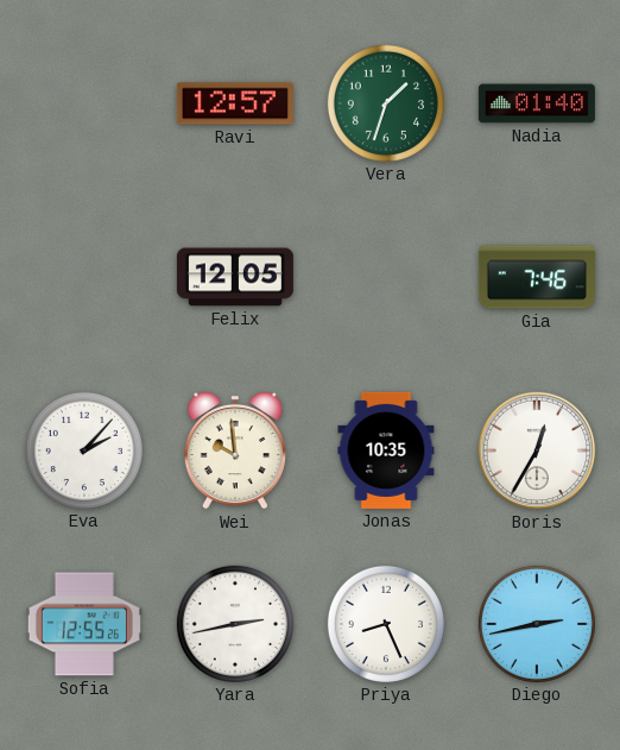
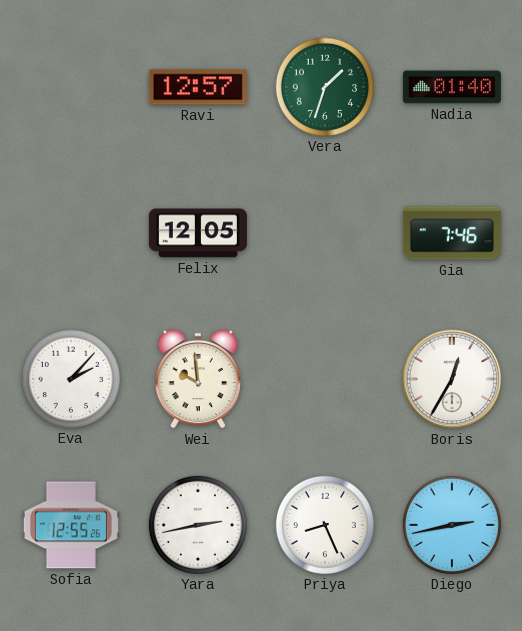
Jonas: 10:35 -> none (386, 450)
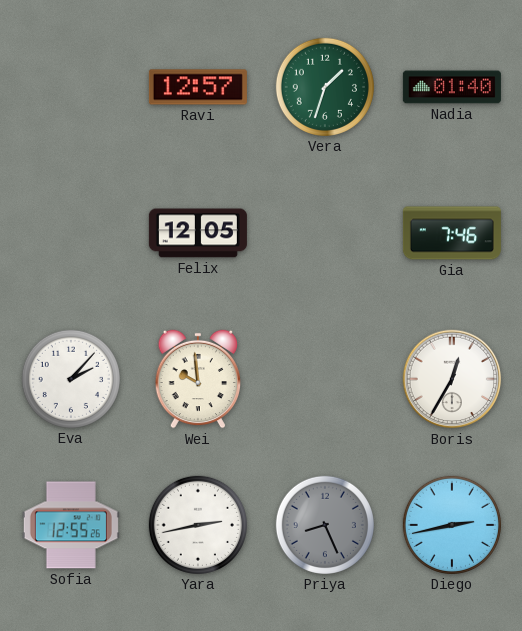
Priya dial: white -> grey (325, 525)
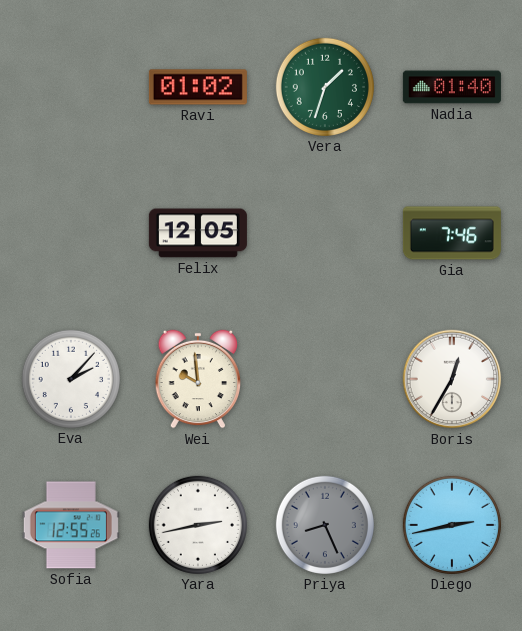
Ravi: 12:57 -> 01:02 (198, 87)
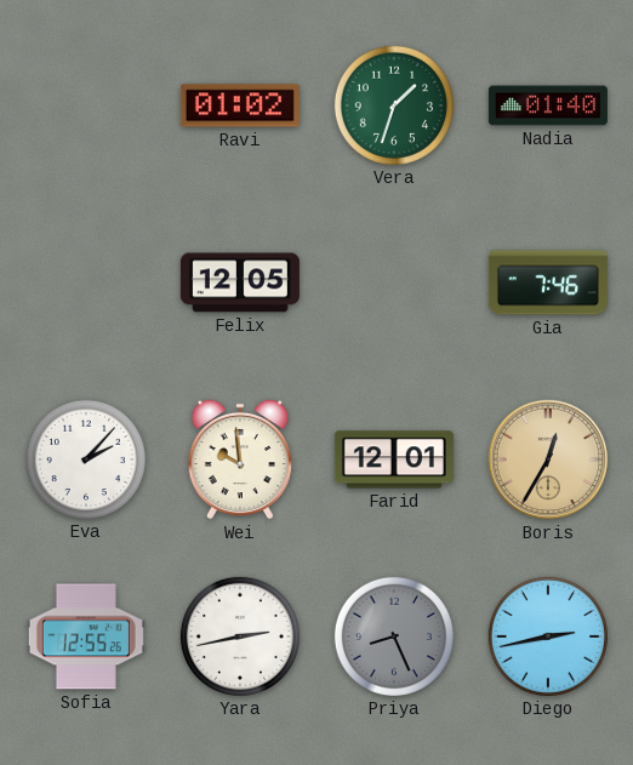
Farid: none -> 12:01 (394, 459)
Boris dial: white -> champagne (548, 459)
